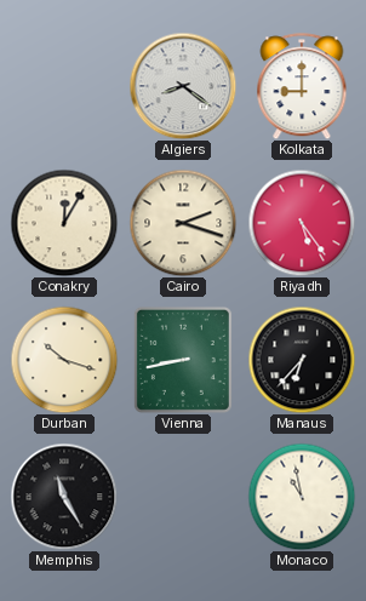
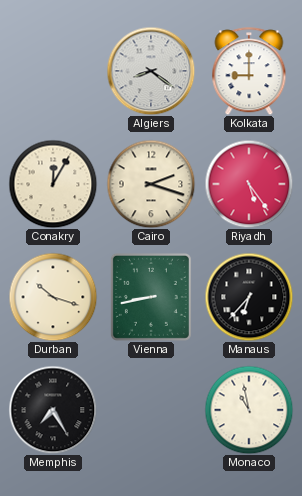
Memphis: 11:25 -> 7:25 (53, 410)
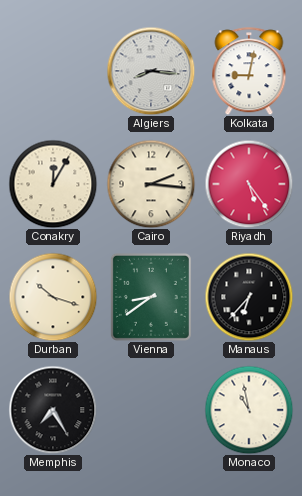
Algiers: 8:21 -> 8:16 (151, 71)
Kolkata: 9:00 -> 9:02 (249, 71)
Cairo: 2:18 -> 2:16 (151, 184)
Vienna: 8:43 -> 8:39 (151, 297)
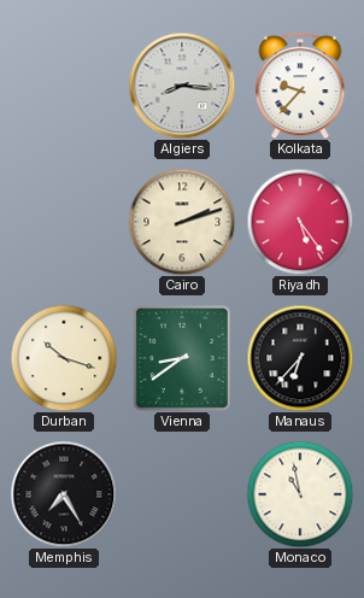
Kolkata: 9:02 -> 9:37 (300, 86)
Conakry: 12:05 -> none (53, 184)
Cairo: 2:16 -> 2:12 (182, 222)
